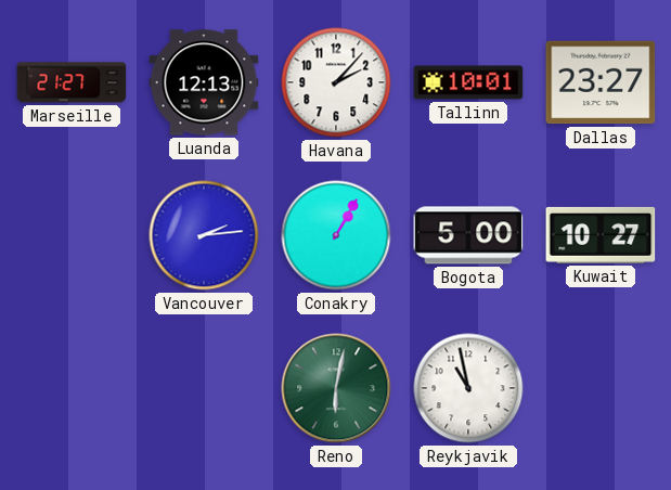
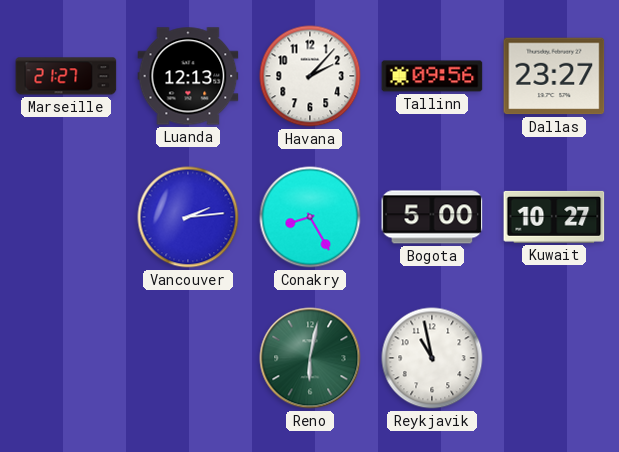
Tallinn: 10:01 -> 09:56 (432, 76)
Conakry: 1:05 -> 8:25 (310, 217)
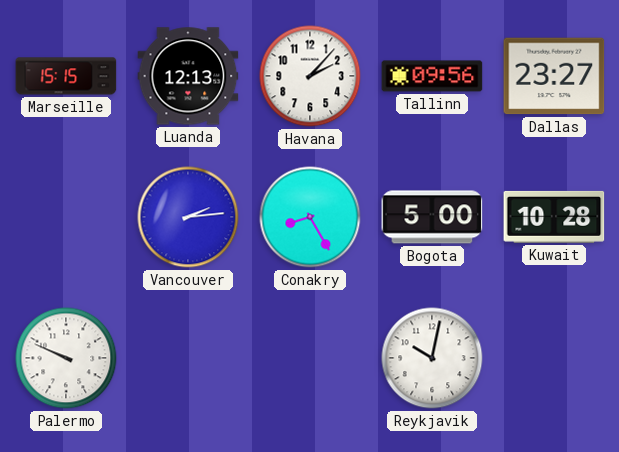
Marseille: 21:27 -> 15:15 (66, 76)
Kuwait: 10:27 -> 10:28 (554, 217)
Palermo: none -> 9:49 (66, 358)
Reno: 6:02 -> none (310, 358)
Reykjavik: 10:58 -> 10:02 (432, 358)
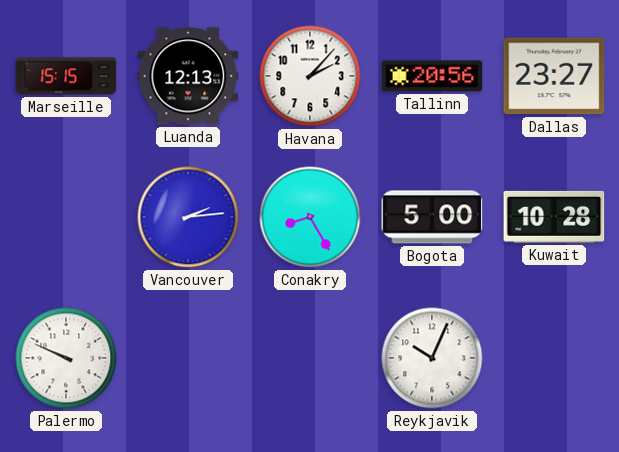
Tallinn: 09:56 -> 20:56 (432, 76)
Reykjavik: 10:02 -> 10:04 (432, 358)
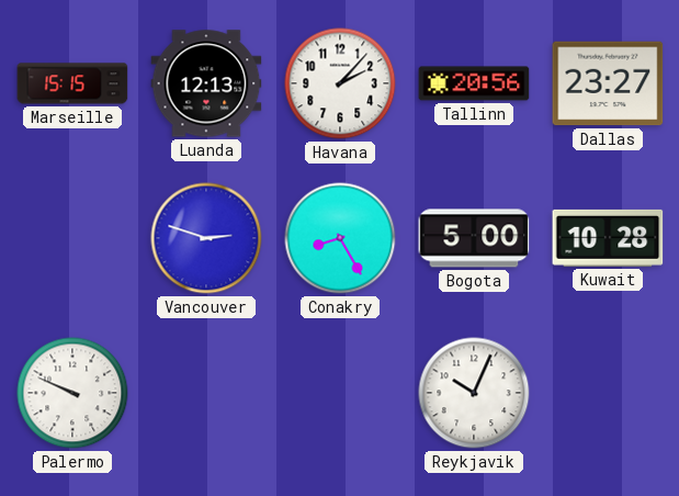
Vancouver: 2:14 -> 2:48 (206, 238)
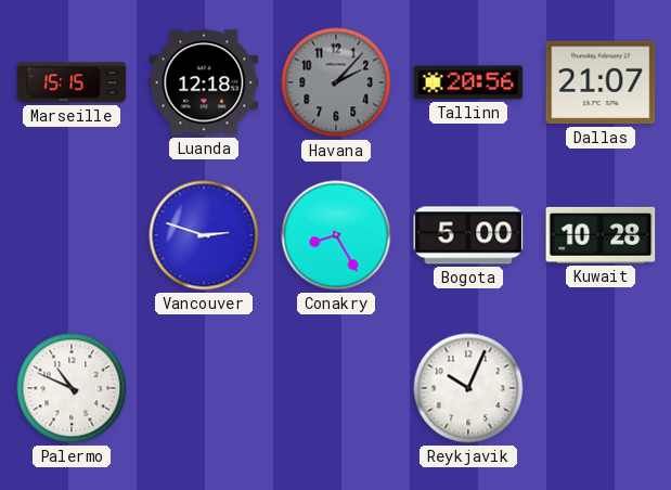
Luanda: 12:13 -> 12:18 (204, 82)
Havana dial: white -> grey (336, 82)
Dallas: 23:27 -> 21:07 (601, 82)
Palermo: 9:49 -> 10:49 (72, 388)
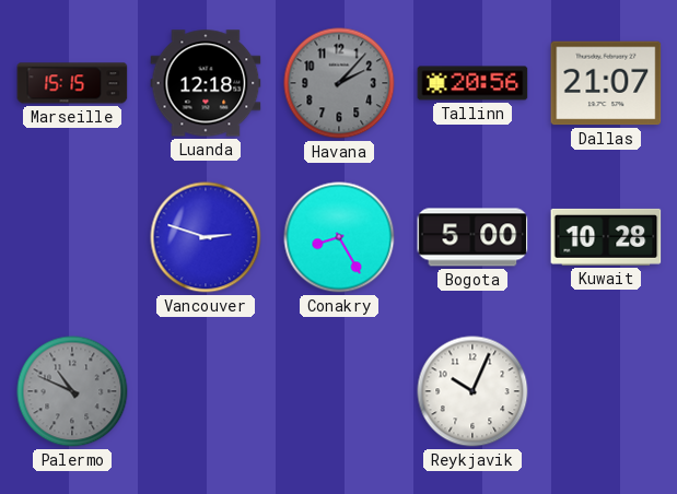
Palermo dial: white -> grey (72, 391)
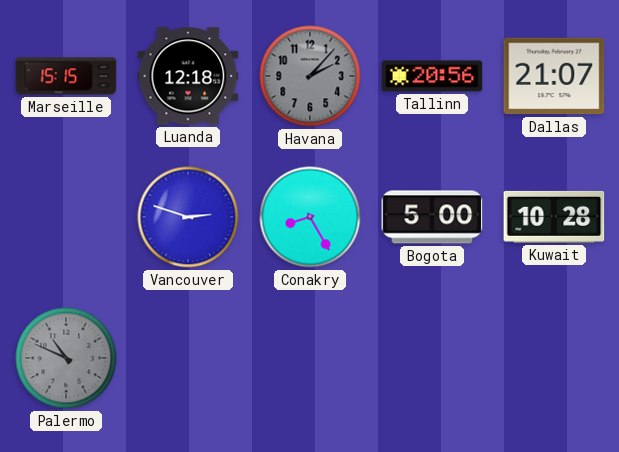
Reykjavik: 10:04 -> none (472, 391)
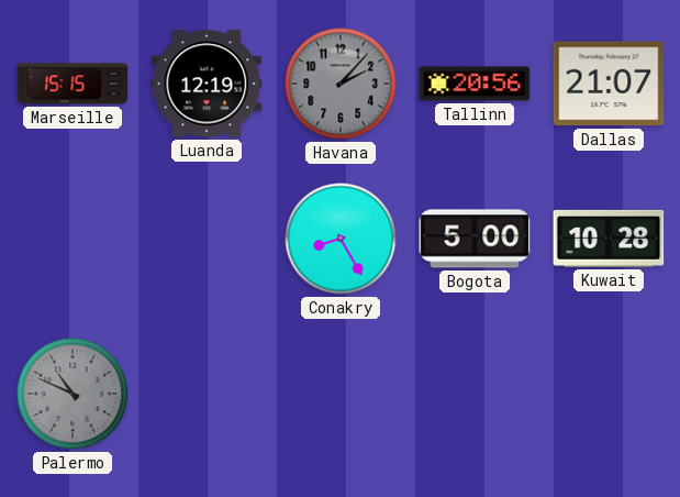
Luanda: 12:18 -> 12:19 (207, 84)
Vancouver: 2:48 -> none (188, 217)
